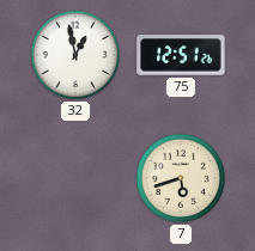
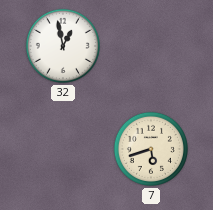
75: 12:51 -> none (181, 55)
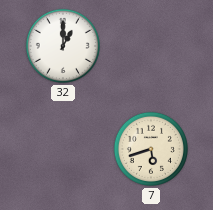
32: 12:58 -> 1:00 (63, 46)
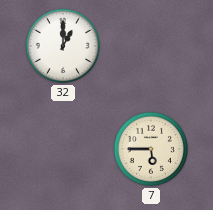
7: 5:42 -> 5:45 (151, 149)
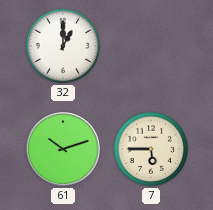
61: none -> 10:12 (63, 149)
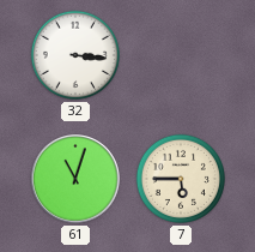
32: 1:00 -> 3:16 (75, 55)
61: 10:12 -> 11:03 (75, 179)
